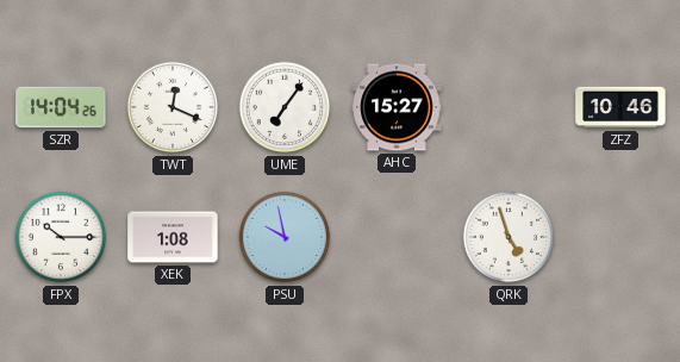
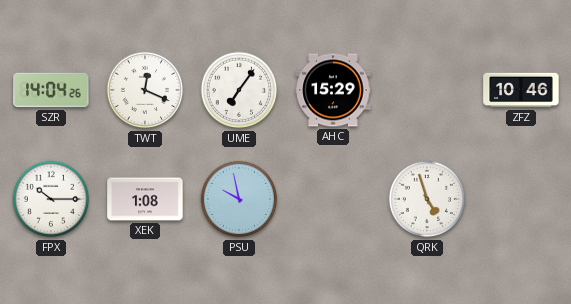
AHC: 15:27 -> 15:29 (333, 90)
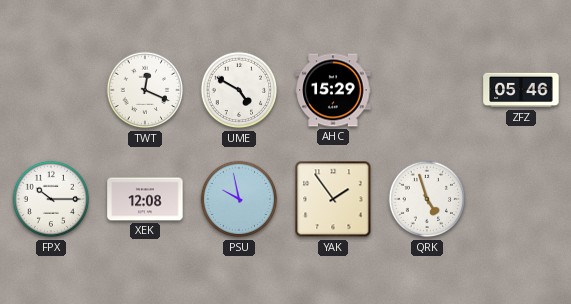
SZR: 14:04 -> none (51, 90)
UME: 7:06 -> 4:50 (239, 90)
ZFZ: 10:46 -> 05:46 (521, 90)
XEK: 1:08 -> 12:08 (145, 199)
YAK: none -> 1:54 (333, 199)
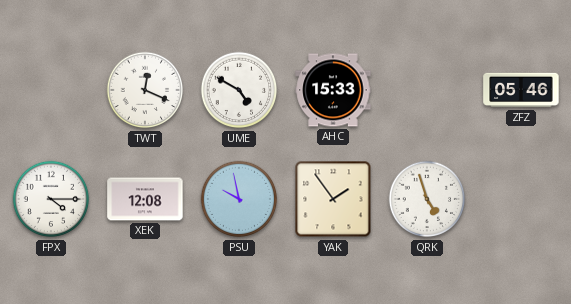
AHC: 15:29 -> 15:33 (333, 90)
FPX: 10:15 -> 4:15 (51, 199)
